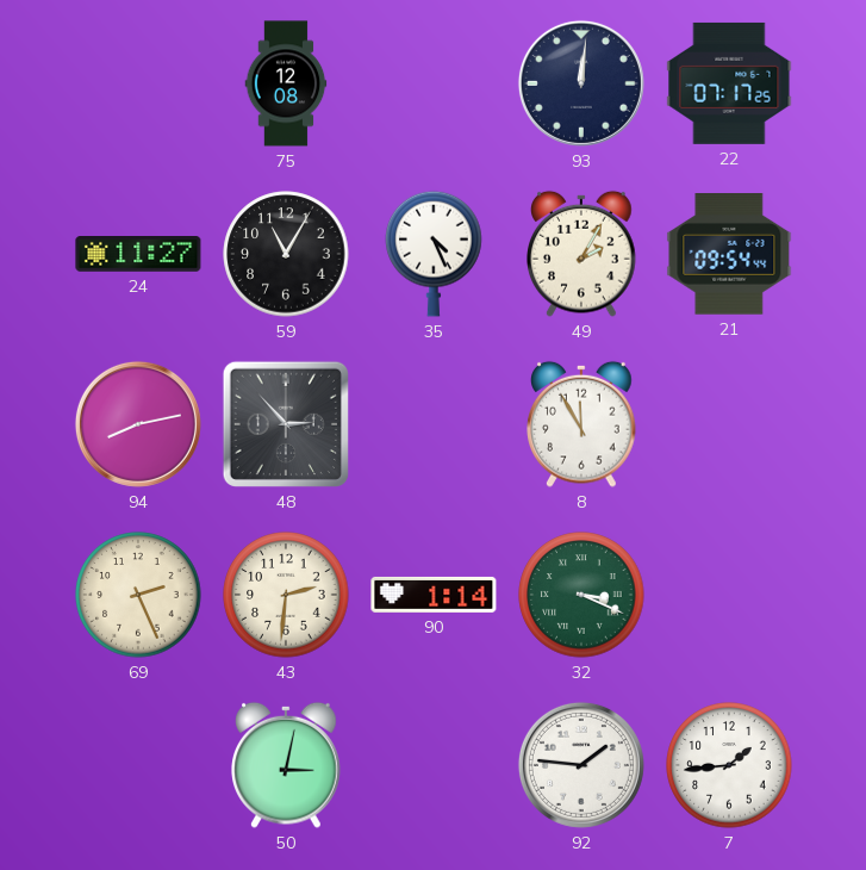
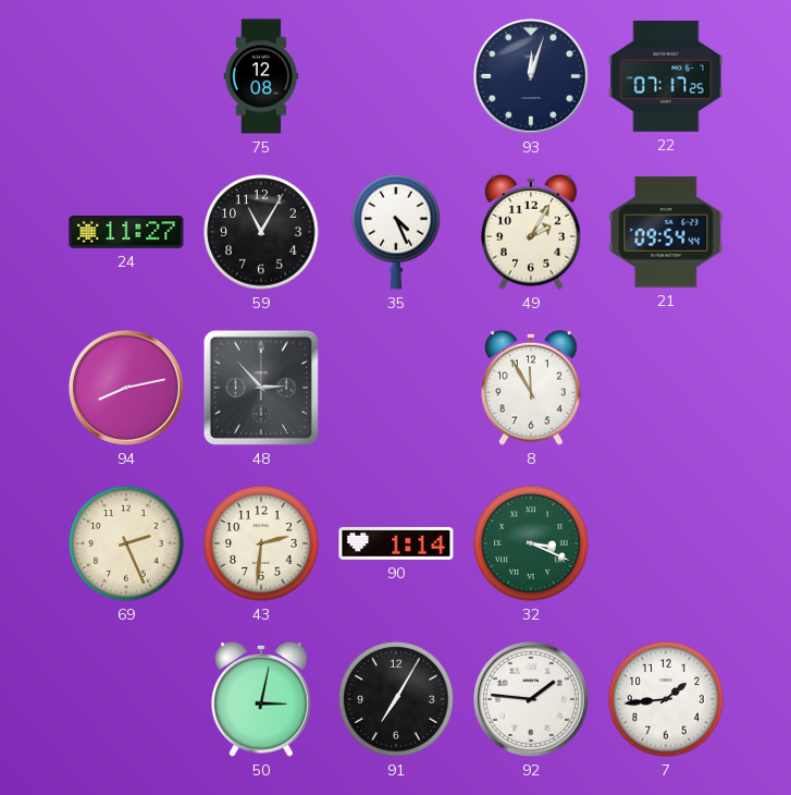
93: 12:01 -> 12:03 (531, 76)
91: none -> 7:05 (396, 699)
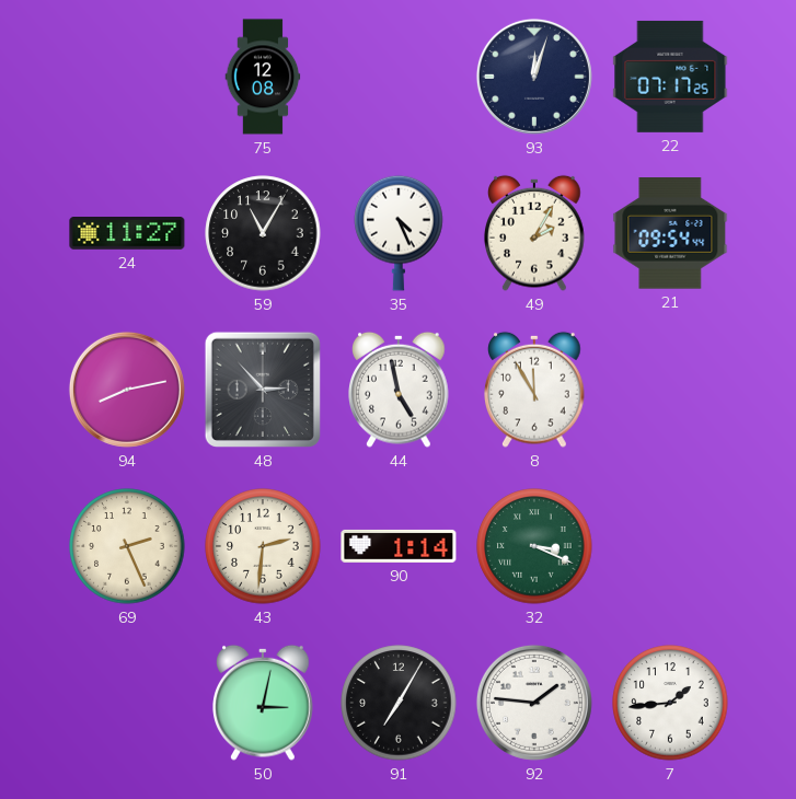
44: none -> 4:58 (399, 390)
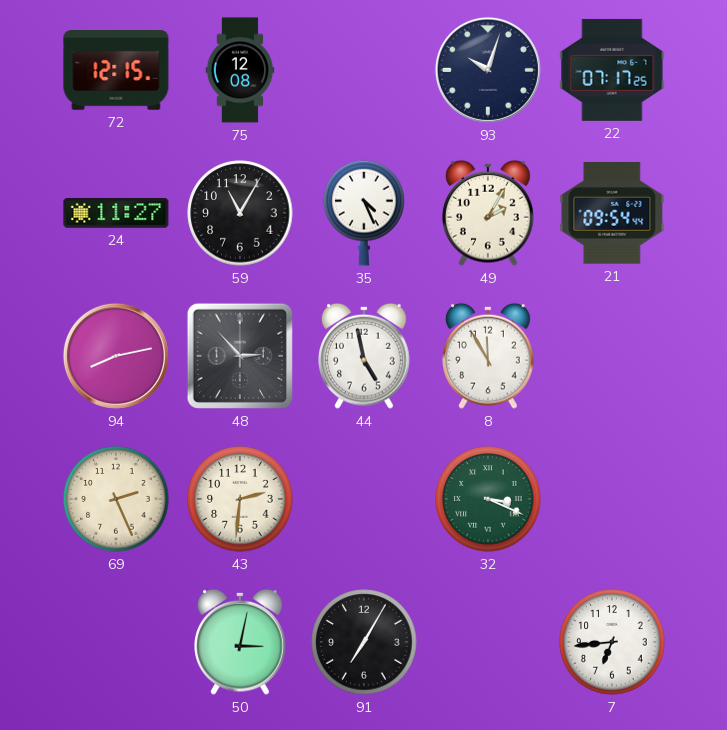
72: none -> 12:15 (116, 71)
93: 12:03 -> 10:03 (488, 70)
90: 1:14 -> none (399, 546)
92: 1:46 -> none (534, 703)
7: 1:44 -> 6:44 (612, 642)
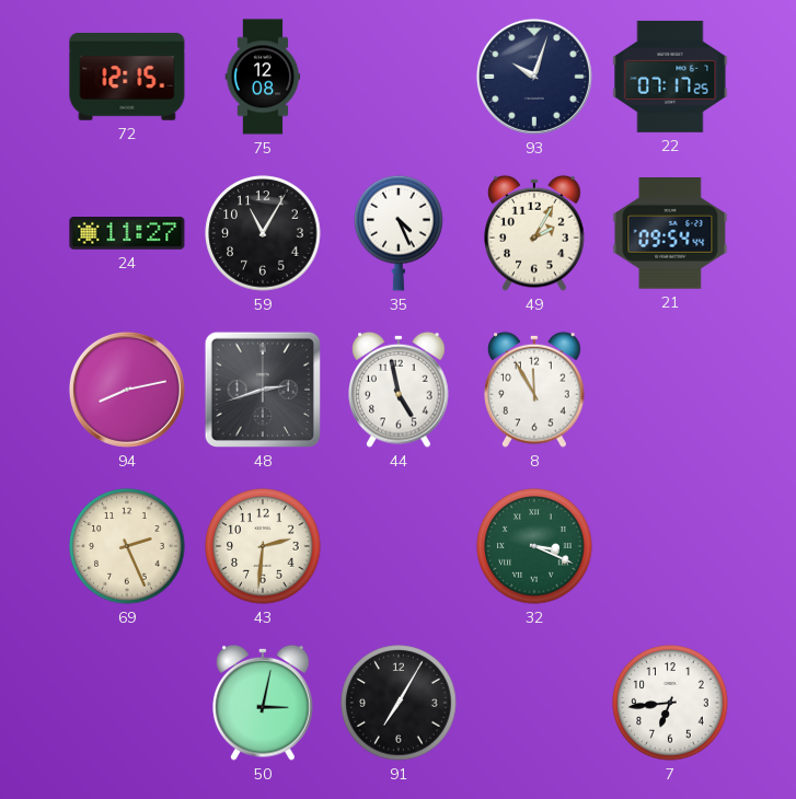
48: 2:53 -> 2:42 (263, 390)
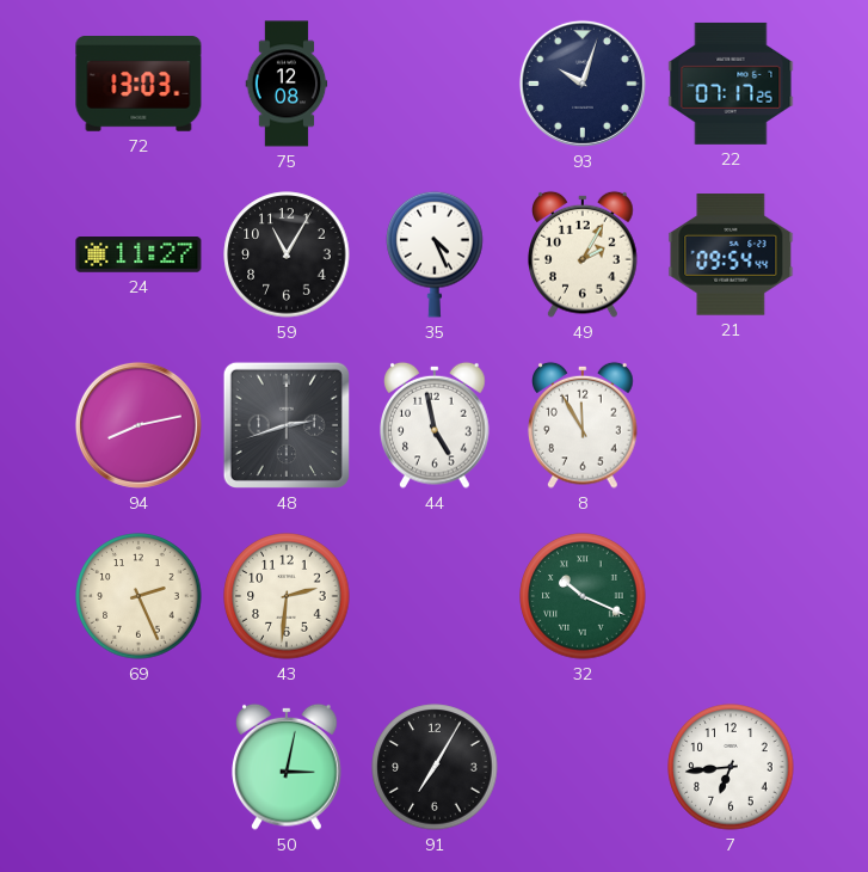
72: 12:15 -> 13:03 (138, 85)
32: 3:19 -> 10:19 (583, 596)
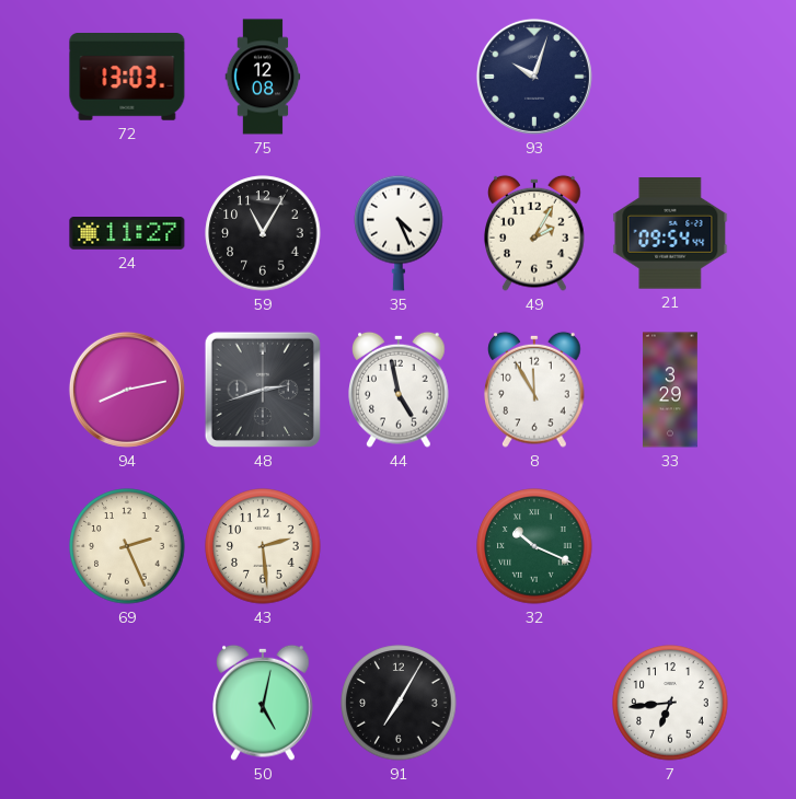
22: 07:17 -> none (731, 84)
33: none -> 3:29 (671, 390)
43: 2:31 -> 2:29 (263, 546)
50: 3:02 -> 5:02 (263, 703)
